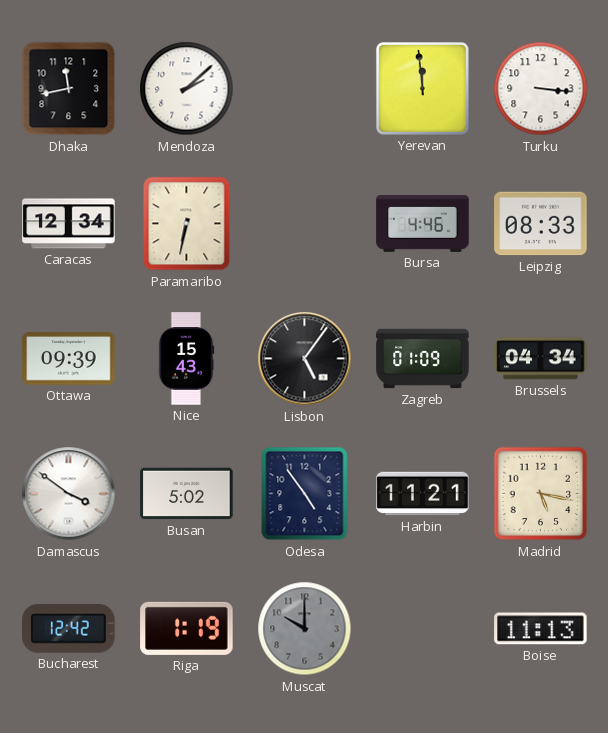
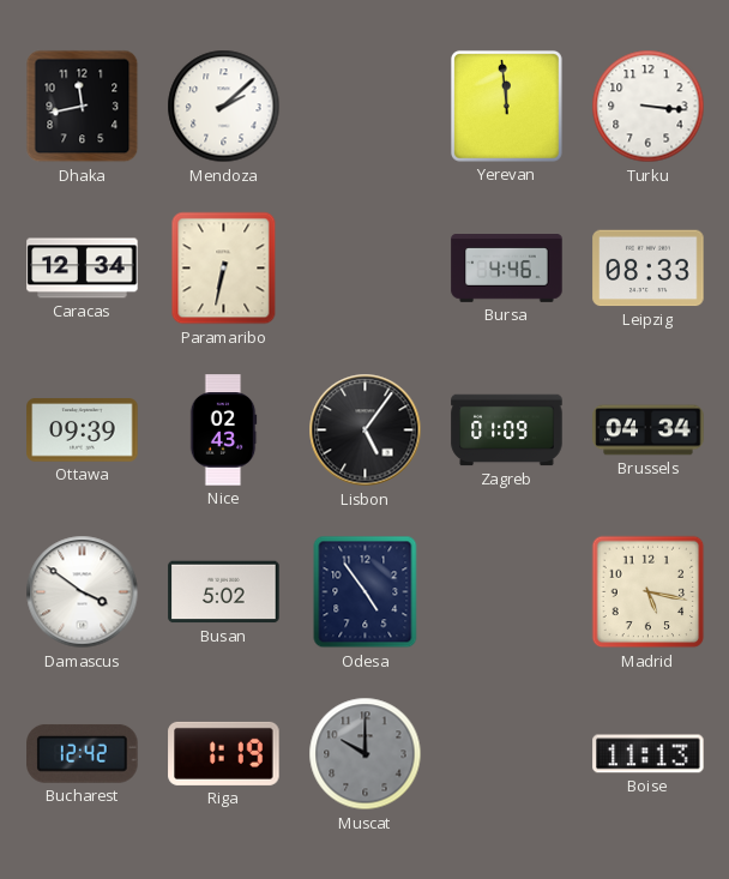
Nice: 15:43 -> 02:43 (223, 431)
Harbin: 11:21 -> none (423, 494)
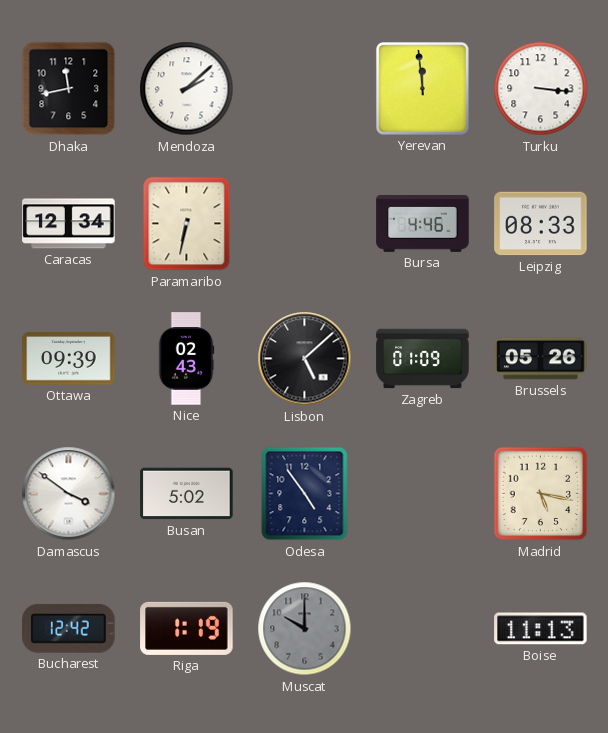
Lisbon: 5:06 -> 5:08 (305, 359)
Brussels: 04:34 -> 05:26 (541, 359)
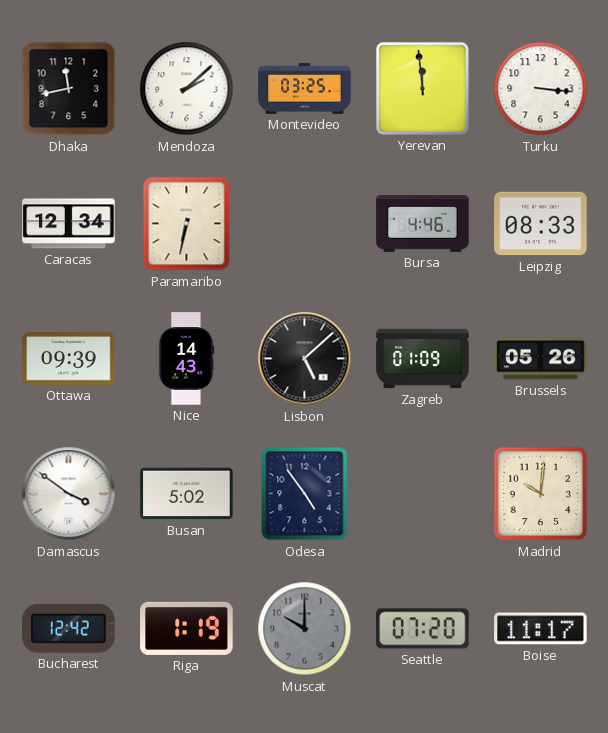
Montevideo: none -> 03:25 (305, 89)
Nice: 02:43 -> 14:43 (186, 359)
Madrid: 5:17 -> 10:01 (541, 494)
Seattle: none -> 07:20 (423, 629)
Boise: 11:13 -> 11:17 (541, 629)
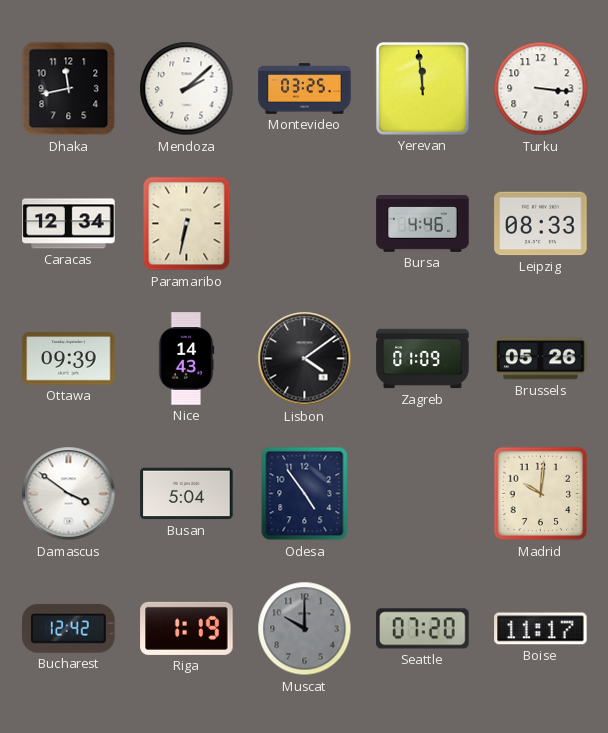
Lisbon: 5:08 -> 4:09 (305, 359)
Busan: 5:02 -> 5:04 (187, 494)
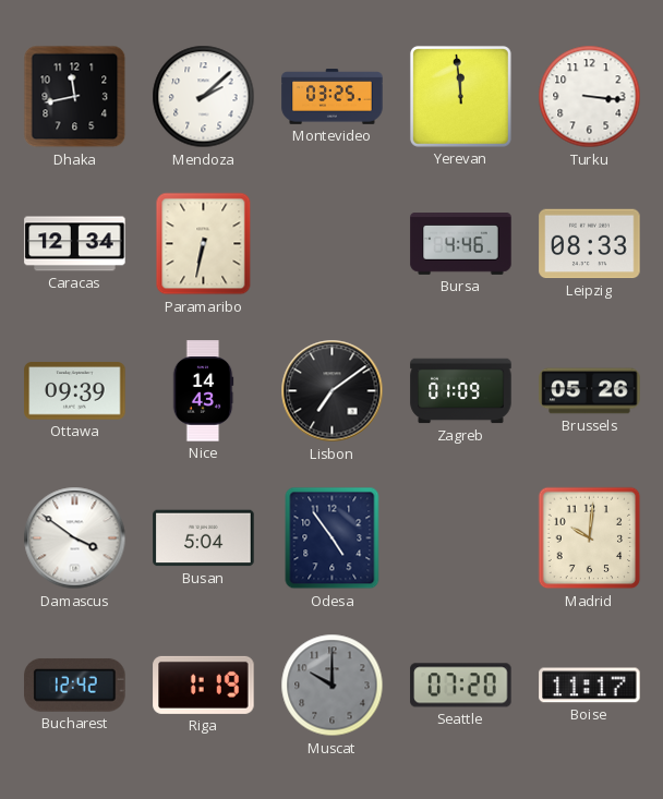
Lisbon: 4:09 -> 7:09 (333, 391)
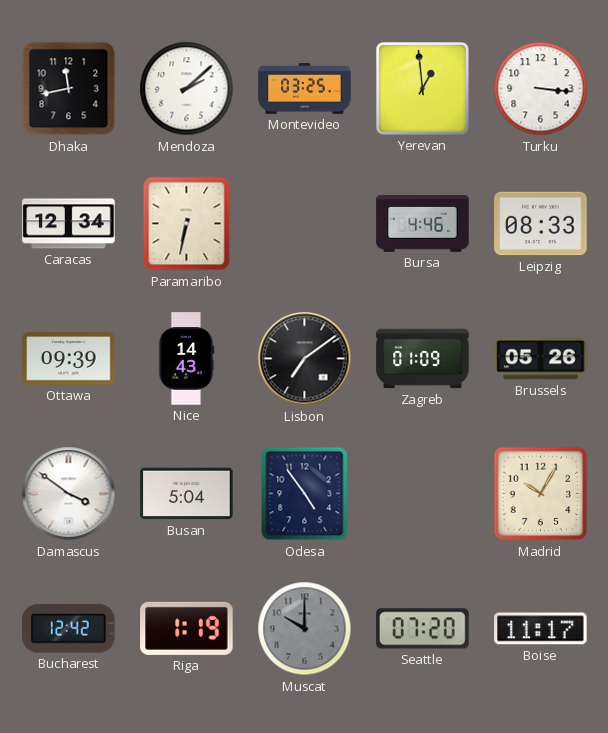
Yerevan: 11:59 -> 12:59 (422, 88)
Madrid: 10:01 -> 10:05 (541, 494)
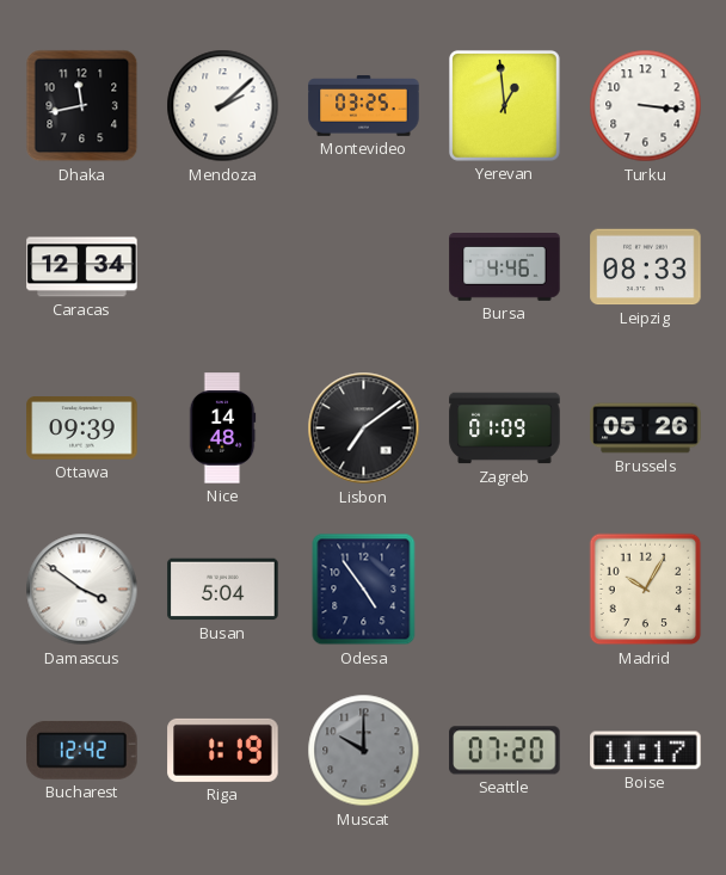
Paramaribo: 6:32 -> none (187, 224)
Nice: 14:43 -> 14:48 (222, 429)
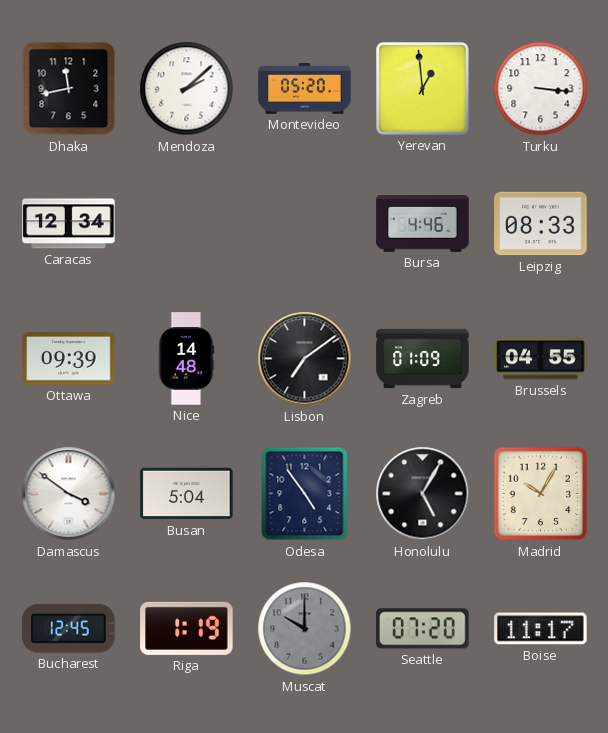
Montevideo: 03:25 -> 05:20 (305, 89)
Brussels: 05:26 -> 04:55 (541, 359)
Honolulu: none -> 5:05 (423, 494)
Bucharest: 12:42 -> 12:45 (69, 629)
